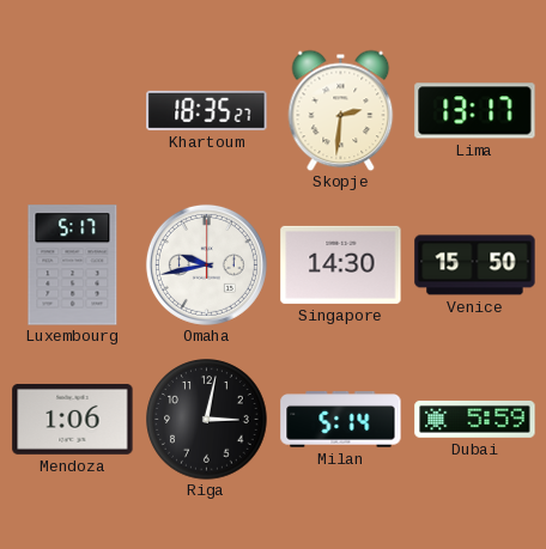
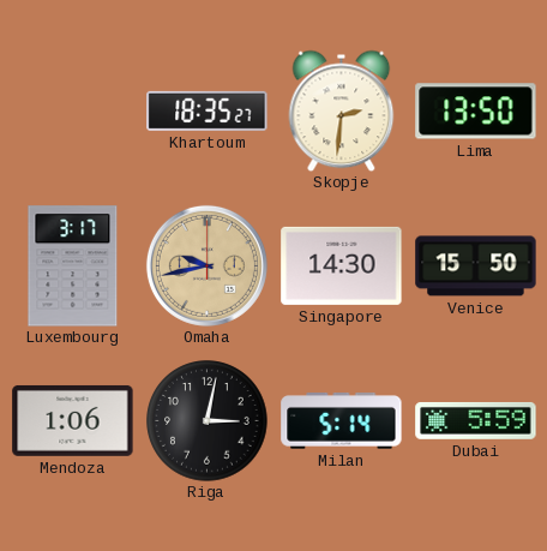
Lima: 13:17 -> 13:50 (476, 112)
Luxembourg: 5:17 -> 3:17 (73, 266)
Omaha dial: white -> champagne (206, 265)
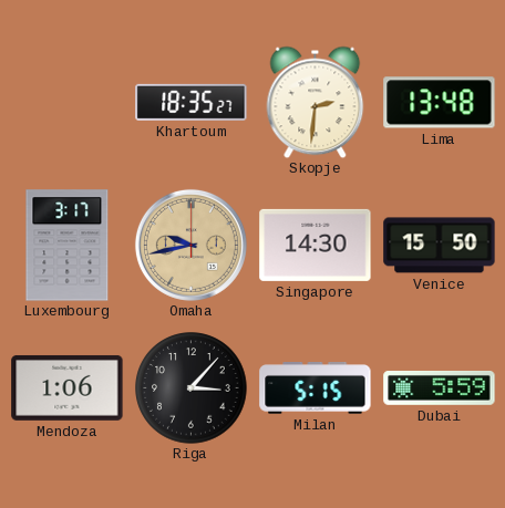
Lima: 13:50 -> 13:48 (440, 103)
Riga: 3:02 -> 3:07 (192, 388)
Milan: 5:14 -> 5:15 (316, 388)
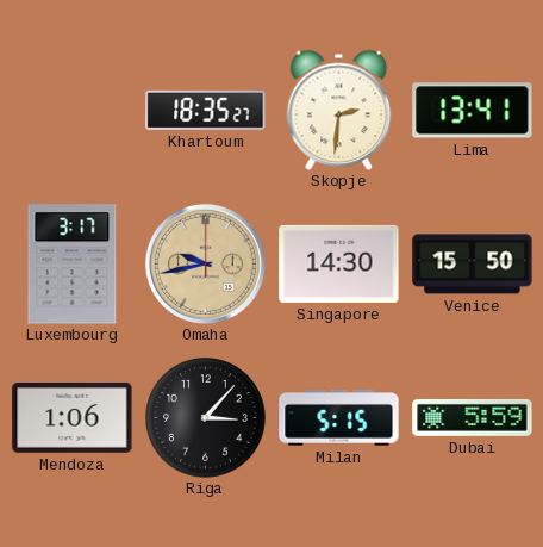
Lima: 13:48 -> 13:41 (473, 111)
